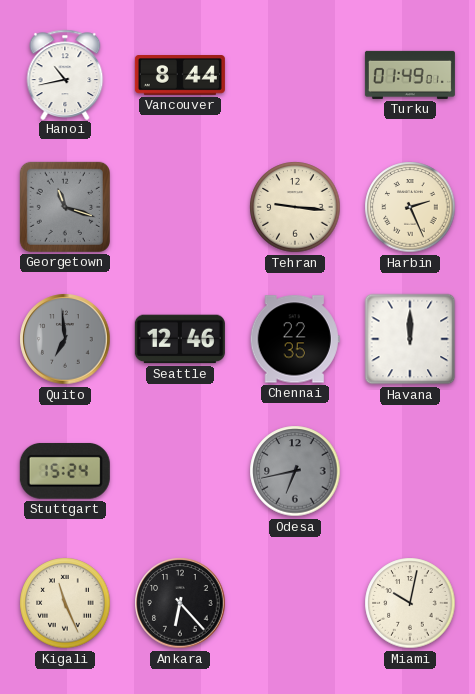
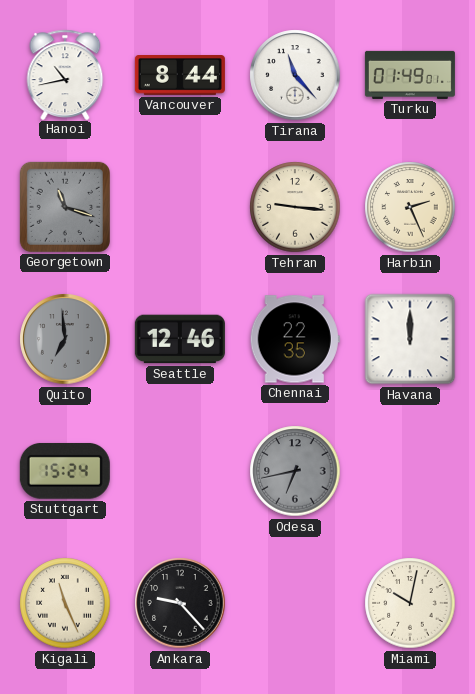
Tirana: none -> 11:23 (295, 75)
Ankara: 6:23 -> 9:23 (180, 603)
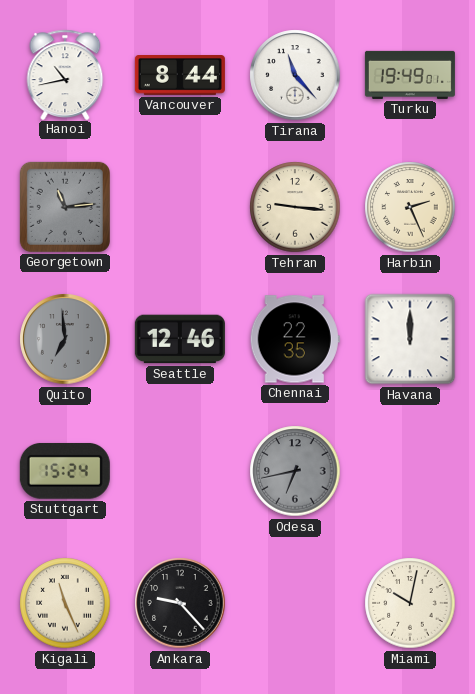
Turku: 01:49 -> 19:49 (410, 75)
Georgetown: 11:18 -> 11:14 (65, 207)
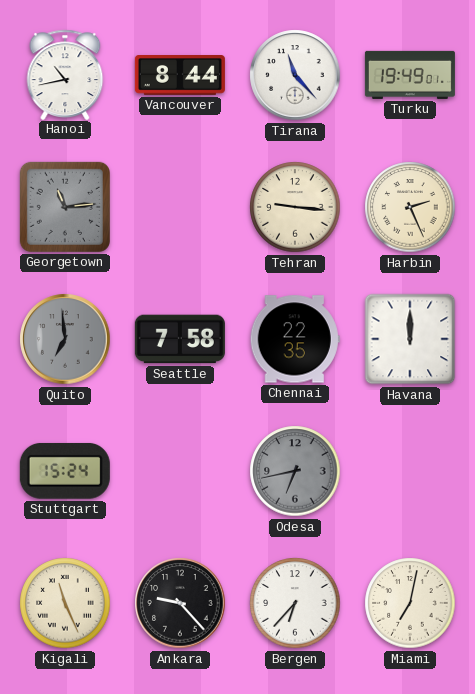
Seattle: 12:46 -> 7:58 (180, 339)
Bergen: none -> 6:37 (295, 603)
Miami: 10:02 -> 7:02 (410, 603)
